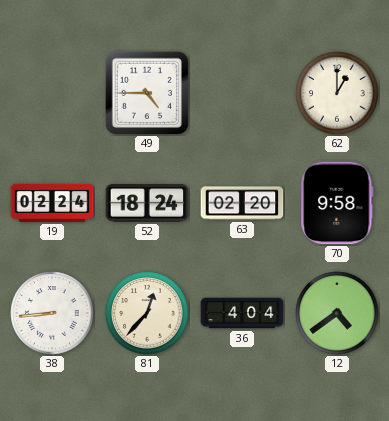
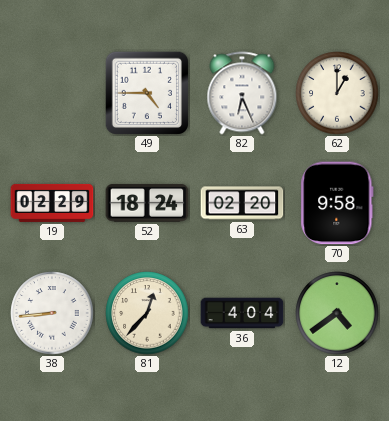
82: none -> 6:26 (242, 93)
19: 02:24 -> 02:29 (52, 203)
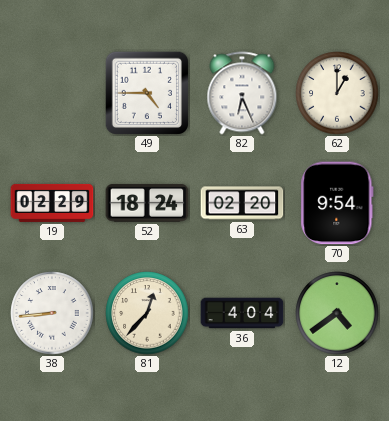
70: 9:58 -> 9:54 (337, 203)
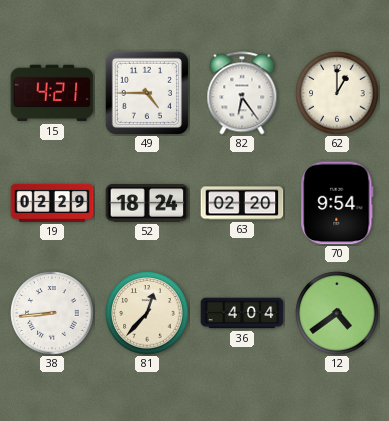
15: none -> 4:21 (52, 93)
82: 6:26 -> 6:24 (242, 93)
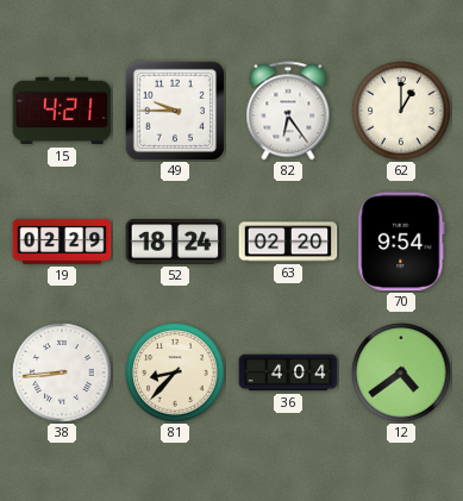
49: 4:45 -> 9:45 (174, 109)
81: 12:37 -> 8:37 (175, 372)
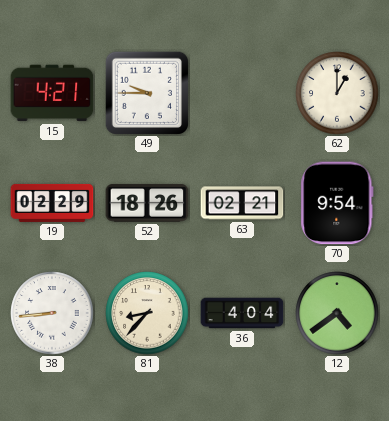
82: 6:24 -> none (288, 111)
52: 18:24 -> 18:26 (147, 203)
63: 02:20 -> 02:21 (242, 203)
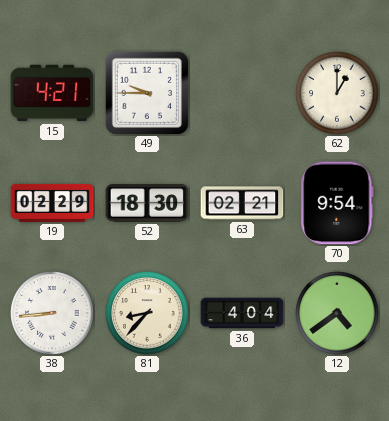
52: 18:26 -> 18:30 (147, 203)
